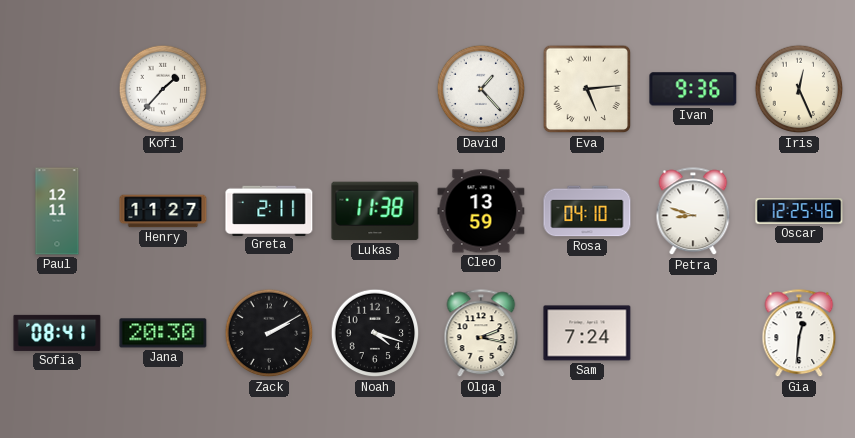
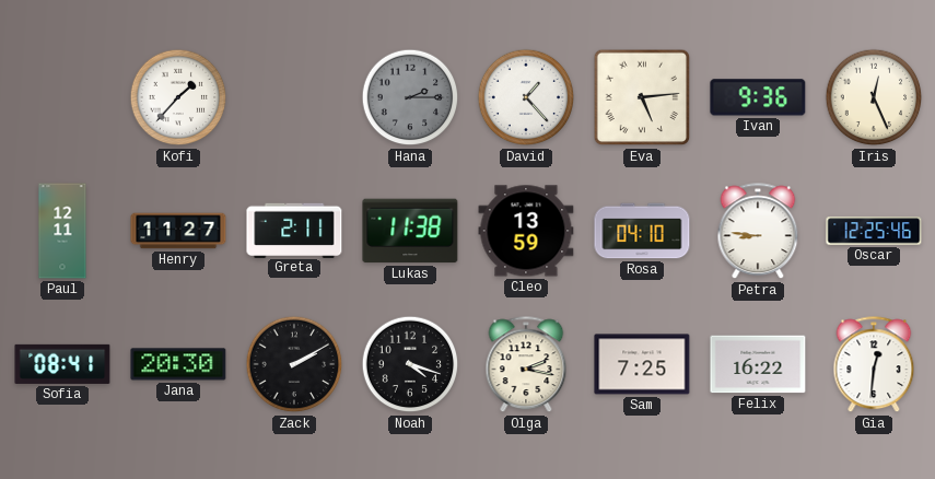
Hana: none -> 2:15 (410, 97)
Petra: 8:48 -> 8:46 (758, 232)
Sam: 7:24 -> 7:25 (642, 364)
Felix: none -> 16:22 (758, 364)
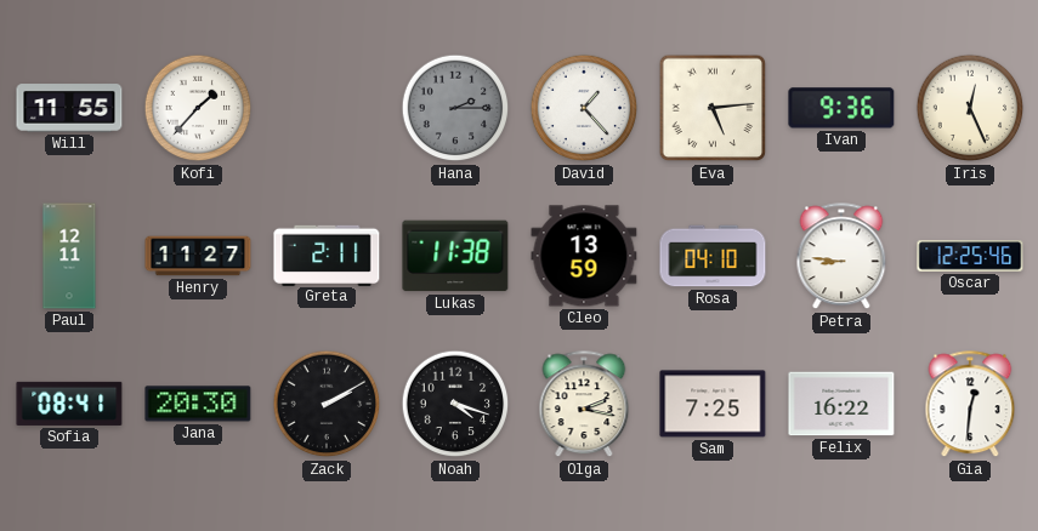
Will: none -> 11:55 (69, 108)
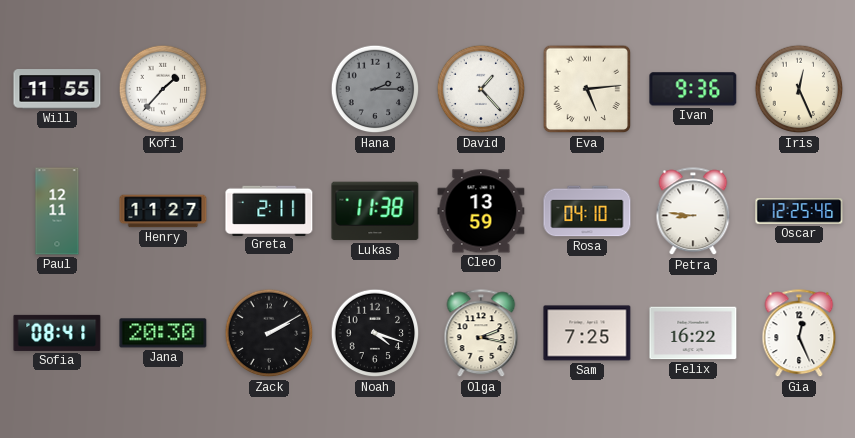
Gia: 12:31 -> 12:26 (799, 334)
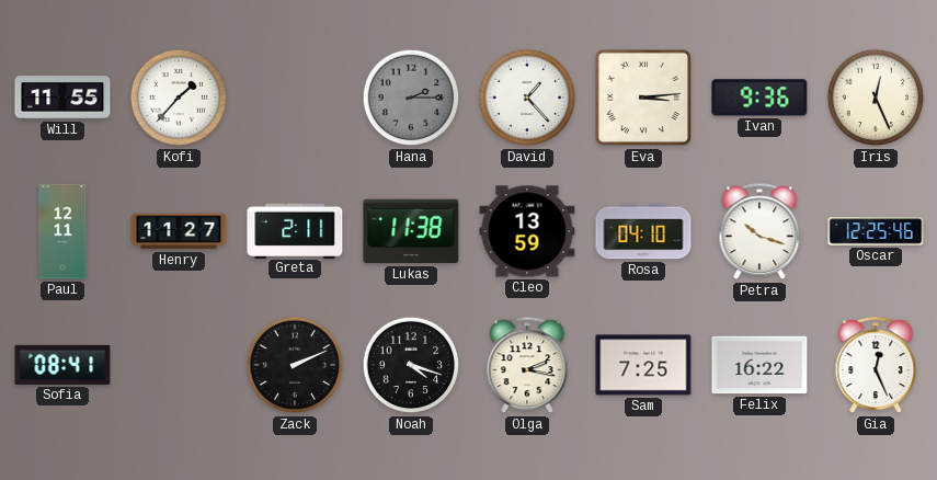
Eva: 5:14 -> 3:14 (643, 98)
Petra: 8:46 -> 10:18 (759, 232)
Jana: 20:30 -> none (163, 333)
Zack: 2:10 -> 2:11 (295, 365)
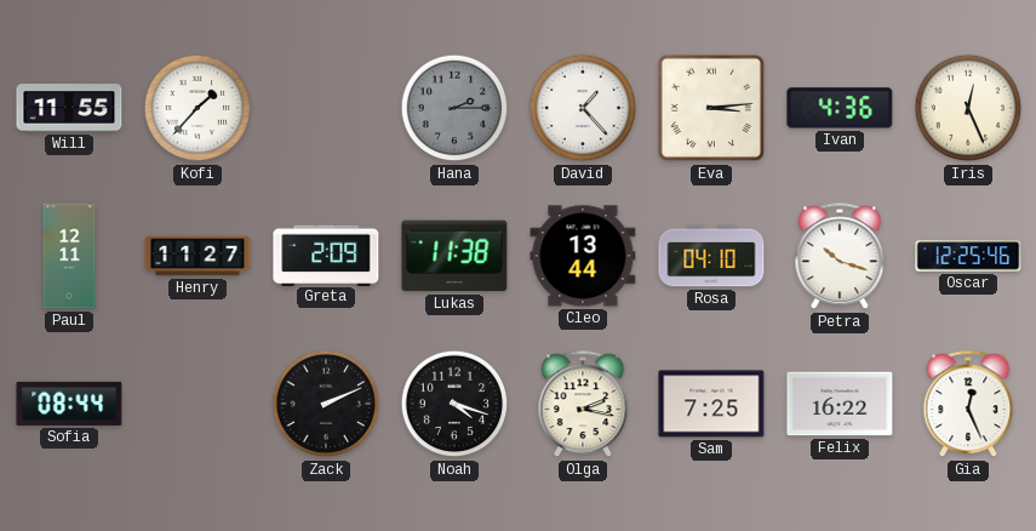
Ivan: 9:36 -> 4:36 (840, 108)
Greta: 2:11 -> 2:09 (326, 255)
Cleo: 13:59 -> 13:44 (583, 256)
Sofia: 08:41 -> 08:44 (69, 404)
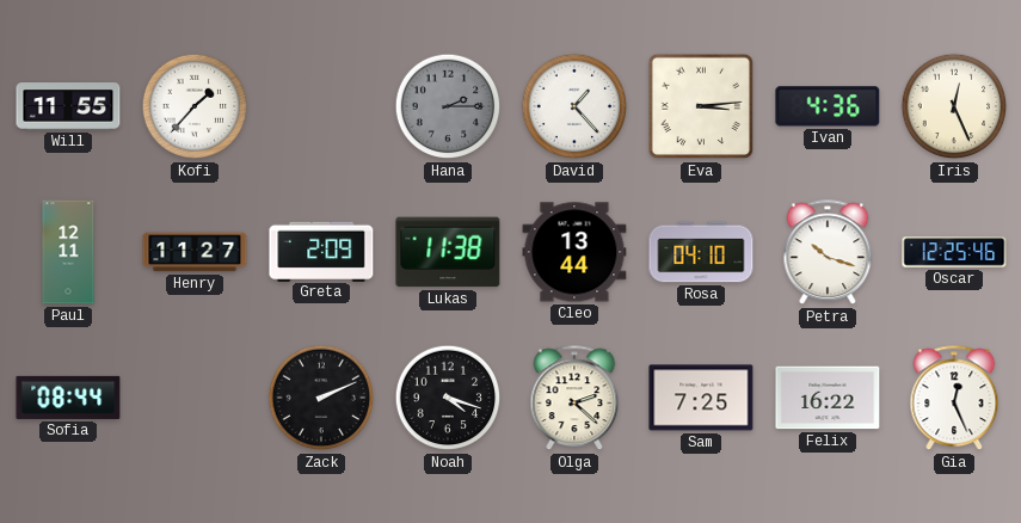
Olga: 2:17 -> 2:22 (574, 399)
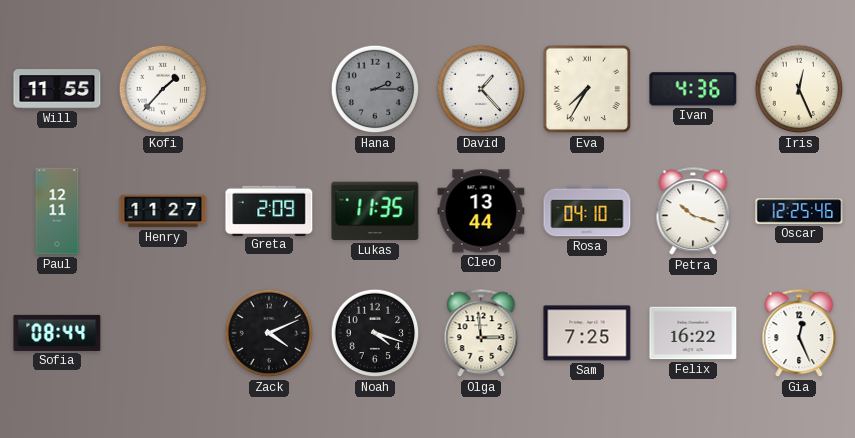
Eva: 3:14 -> 7:35 (587, 89)
Lukas: 11:38 -> 11:35 (375, 211)
Zack: 2:11 -> 4:11 (269, 333)
Olga: 2:22 -> 2:59 (481, 334)
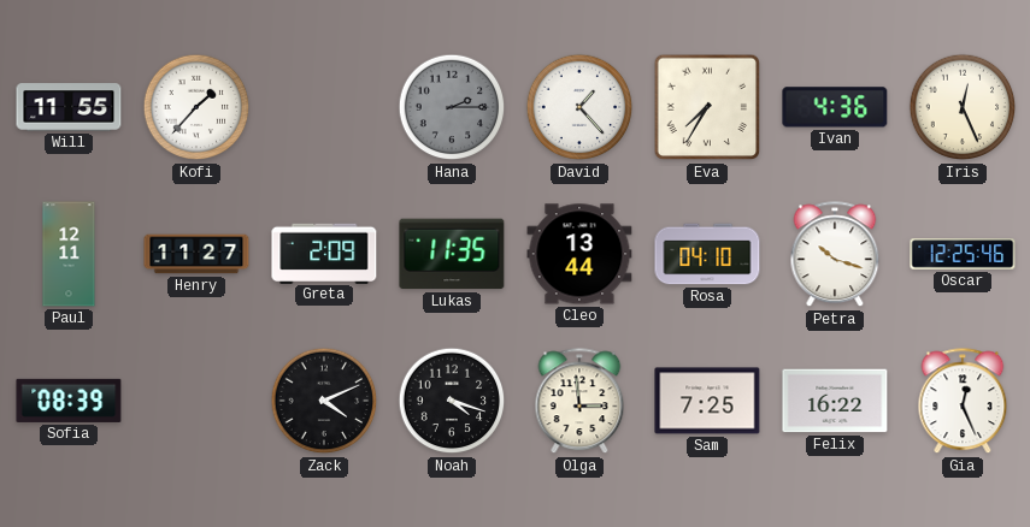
Sofia: 08:44 -> 08:39 (69, 401)
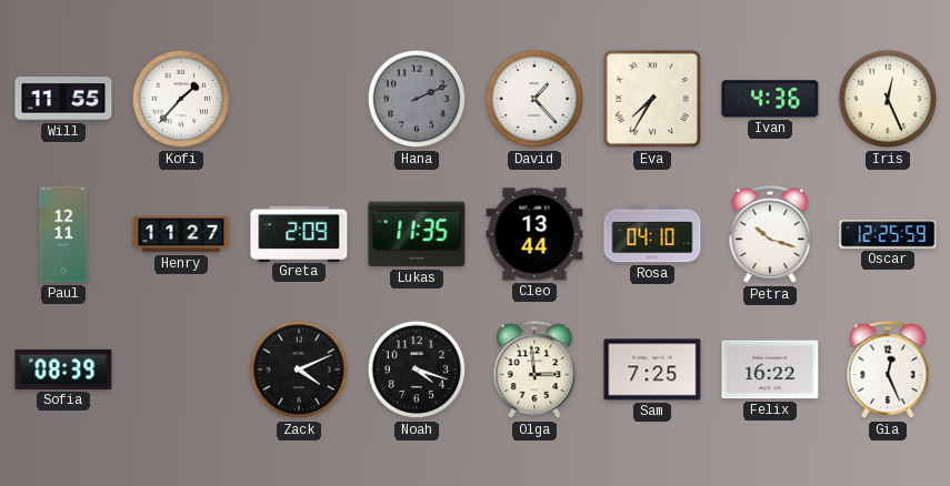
Hana: 2:15 -> 2:11 (417, 99)
Oscar: 12:25:46 -> 12:25:59 (888, 234)
